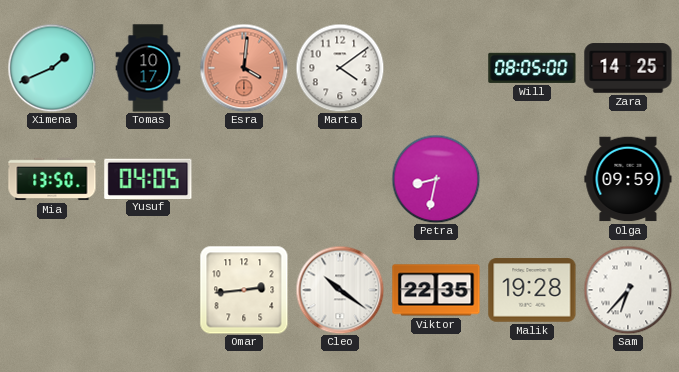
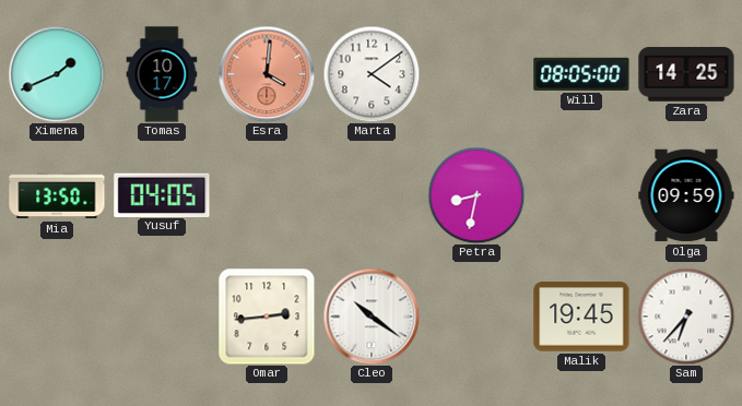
Viktor: 22:35 -> none (436, 290)
Malik: 19:28 -> 19:45 (581, 317)
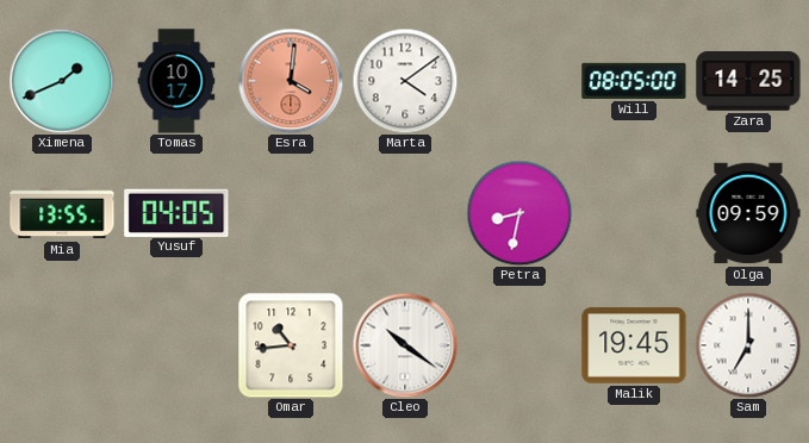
Mia: 13:50 -> 13:55 (62, 213)
Omar: 2:44 -> 10:44 (291, 345)
Sam: 6:37 -> 7:00 (748, 345)
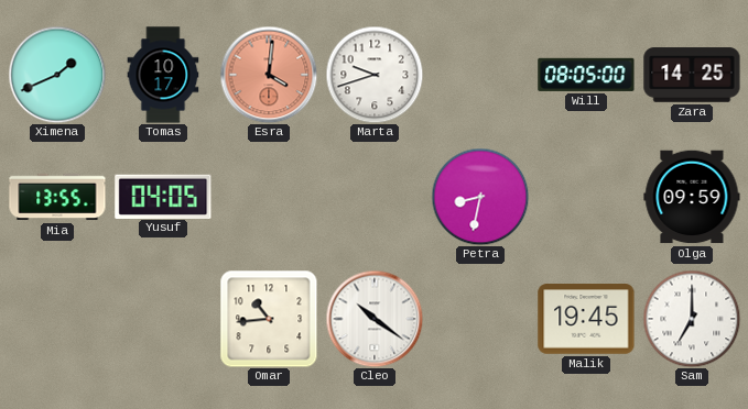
Marta: 4:09 -> 9:42 (375, 75)
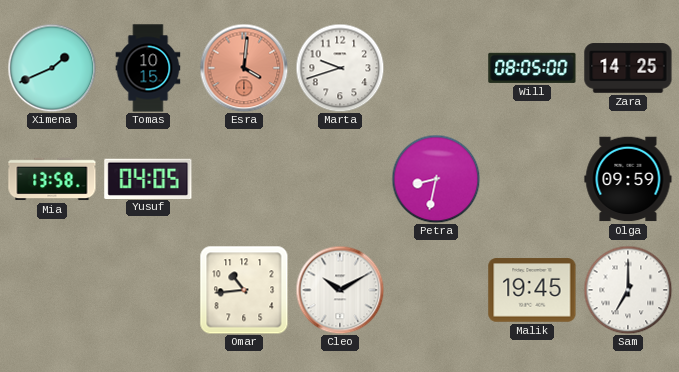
Tomas: 10:17 -> 10:15 (148, 68)
Mia: 13:55 -> 13:58 (52, 179)
Cleo: 10:21 -> 10:10 (340, 290)
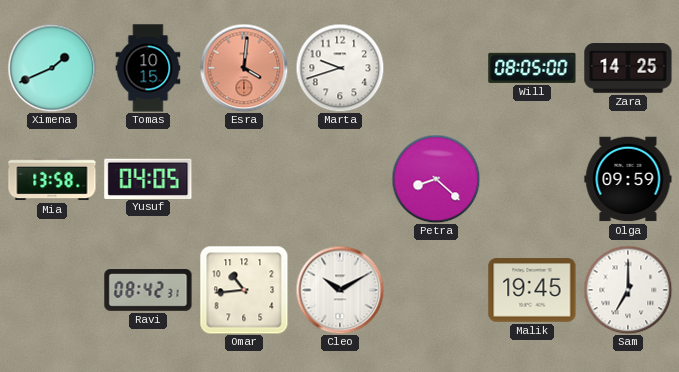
Petra: 8:32 -> 8:22 (436, 179)
Ravi: none -> 08:42 (148, 290)
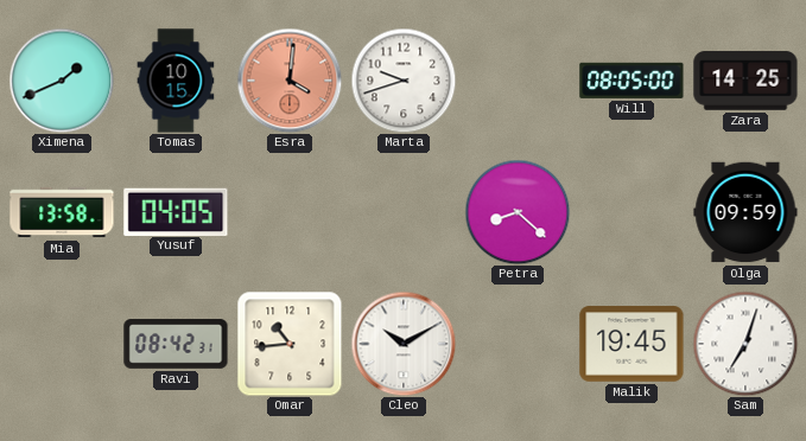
Sam: 7:00 -> 7:03 (745, 344)
